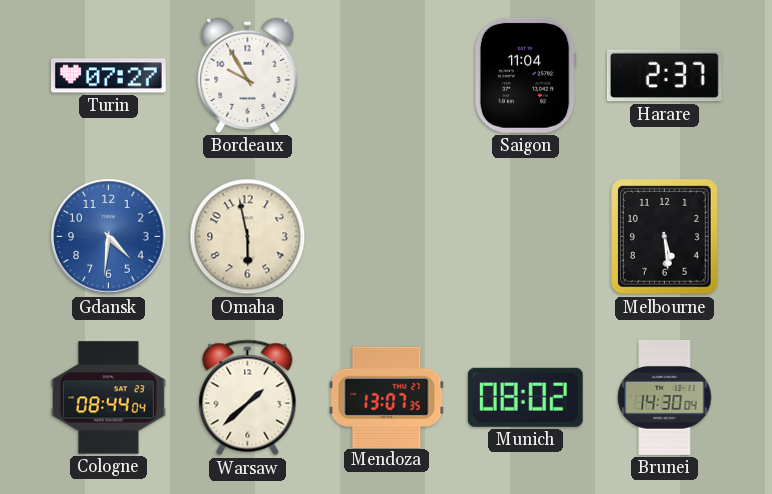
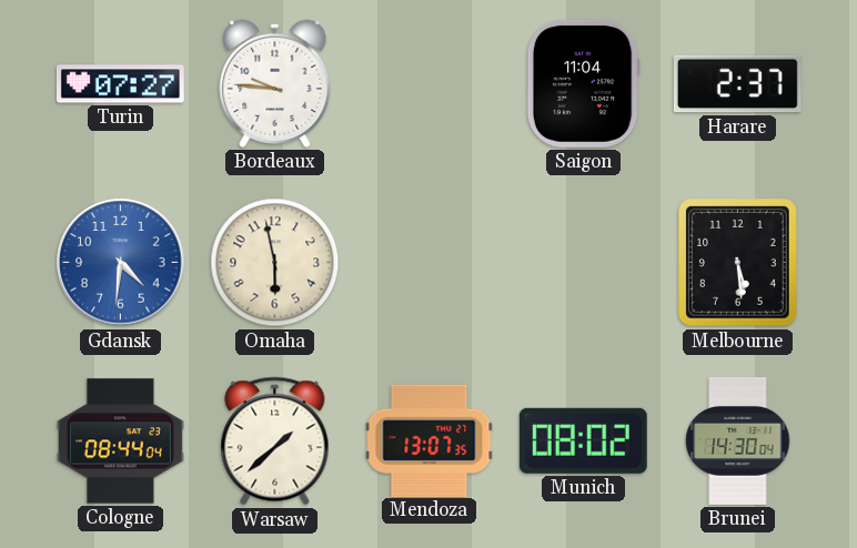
Bordeaux: 9:55 -> 9:46 (275, 83)
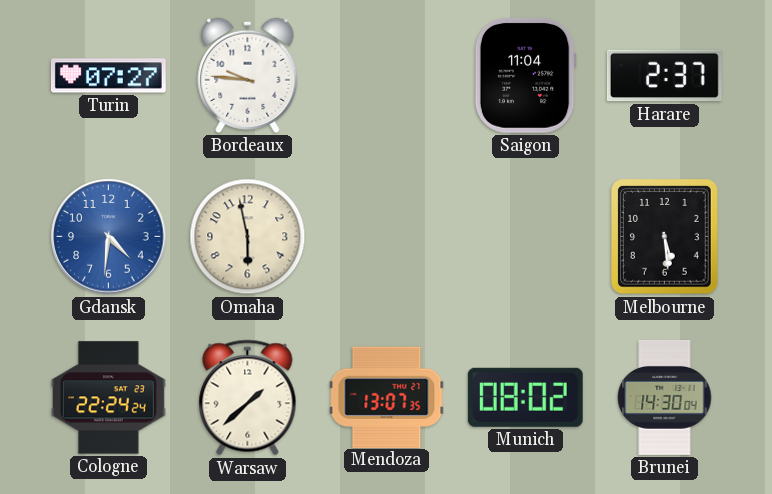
Cologne: 08:44 -> 22:24 (108, 398)
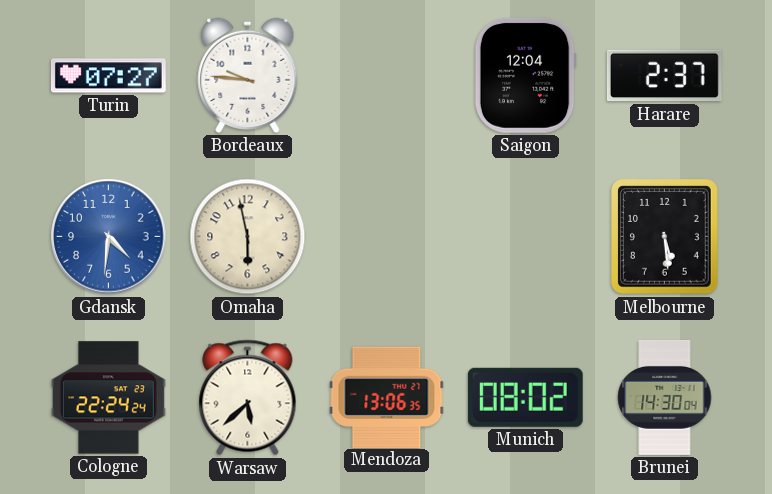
Saigon: 11:04 -> 12:04 (525, 75)
Warsaw: 1:38 -> 5:38 (248, 398)
Mendoza: 13:07 -> 13:06 (387, 397)
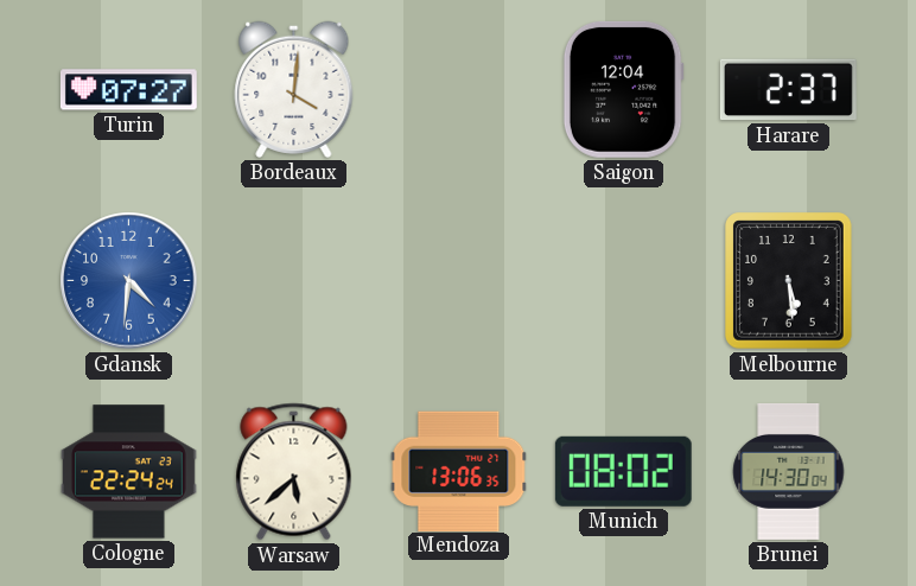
Bordeaux: 9:46 -> 4:01 (294, 89)
Omaha: 5:58 -> none (248, 237)
